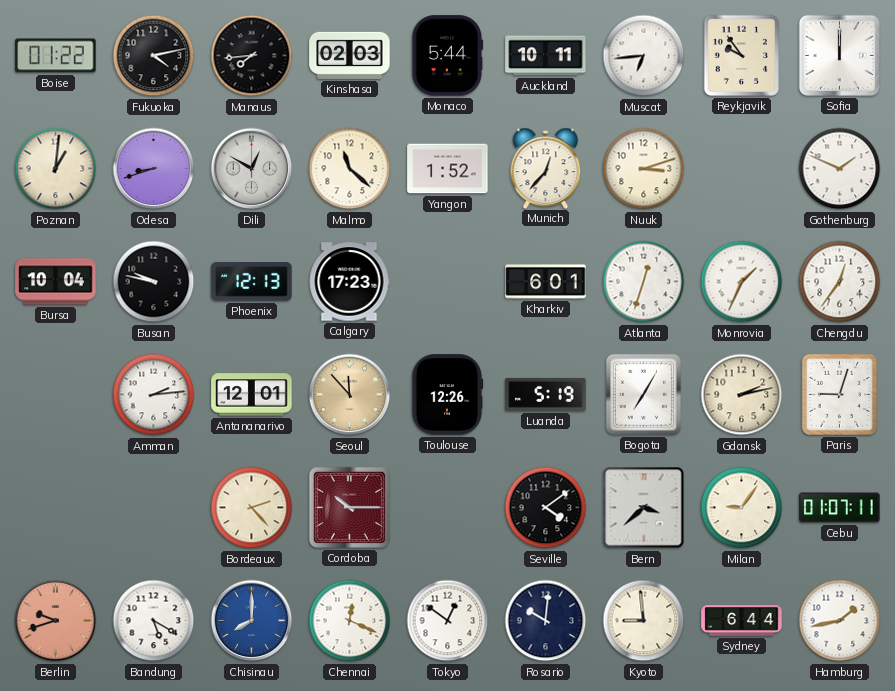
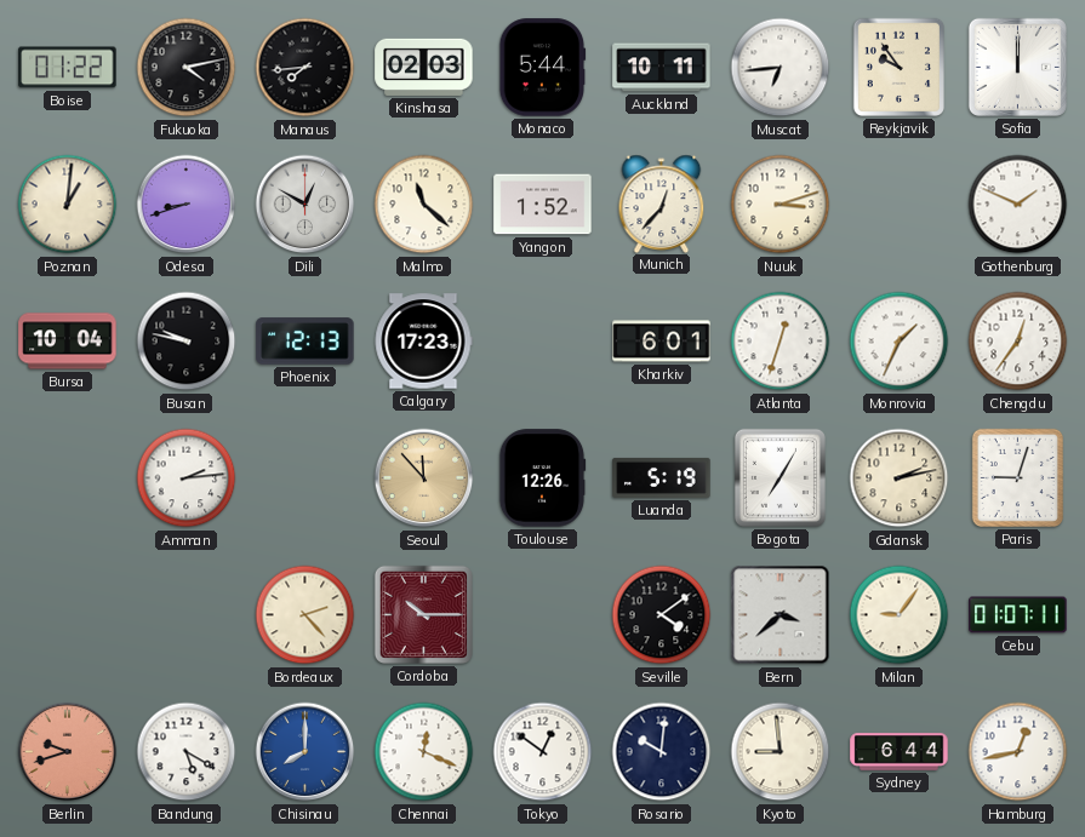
Antananarivo: 12:01 -> none (252, 395)
Hamburg: 1:43 -> 12:43 (1018, 752)
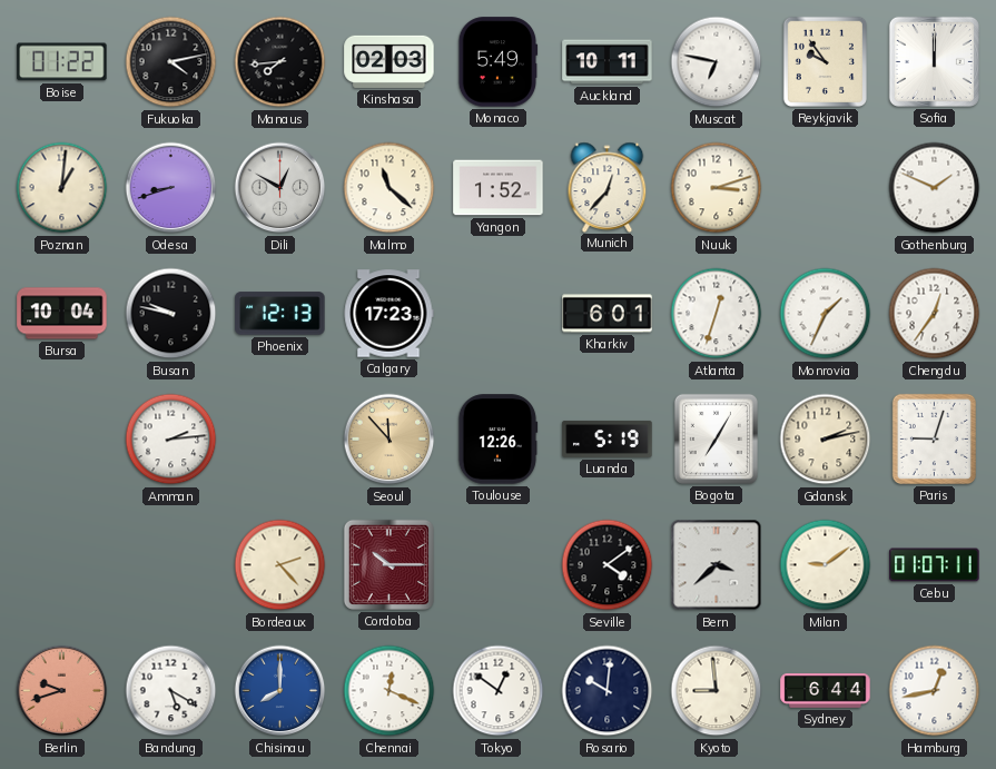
Monaco: 5:44 -> 5:49 (499, 62)
Muscat: 6:44 -> 6:47 (717, 62)
Milan: 9:06 -> 9:09 (826, 565)
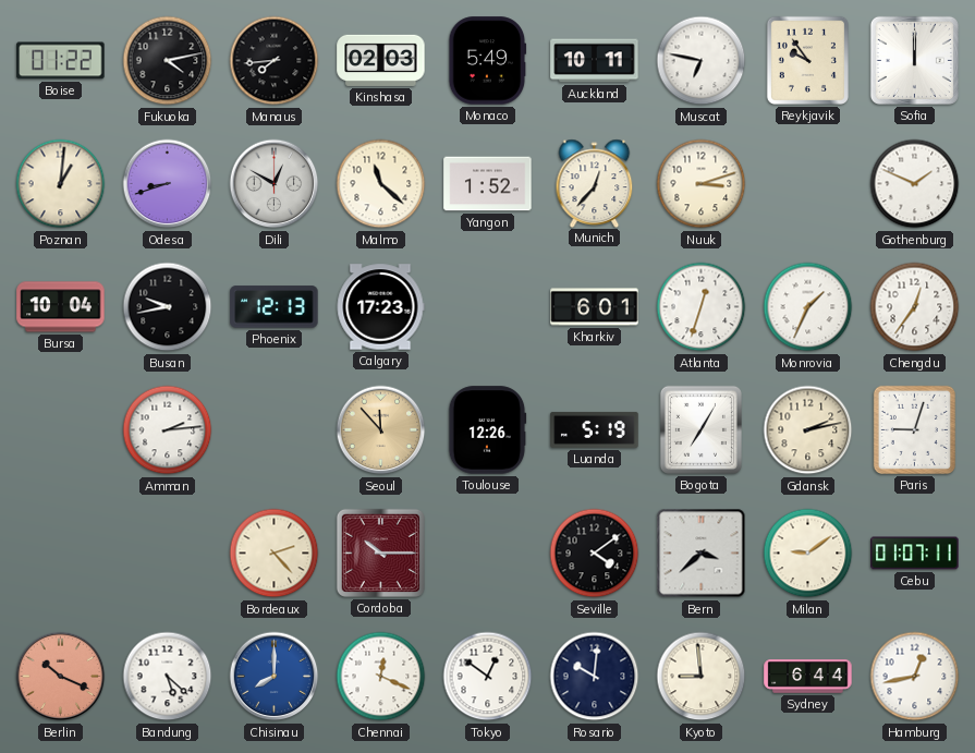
Busan: 9:47 -> 9:43 (168, 307)
Berlin: 9:42 -> 10:19 (61, 677)
Bandung: 5:20 -> 5:22 (168, 677)
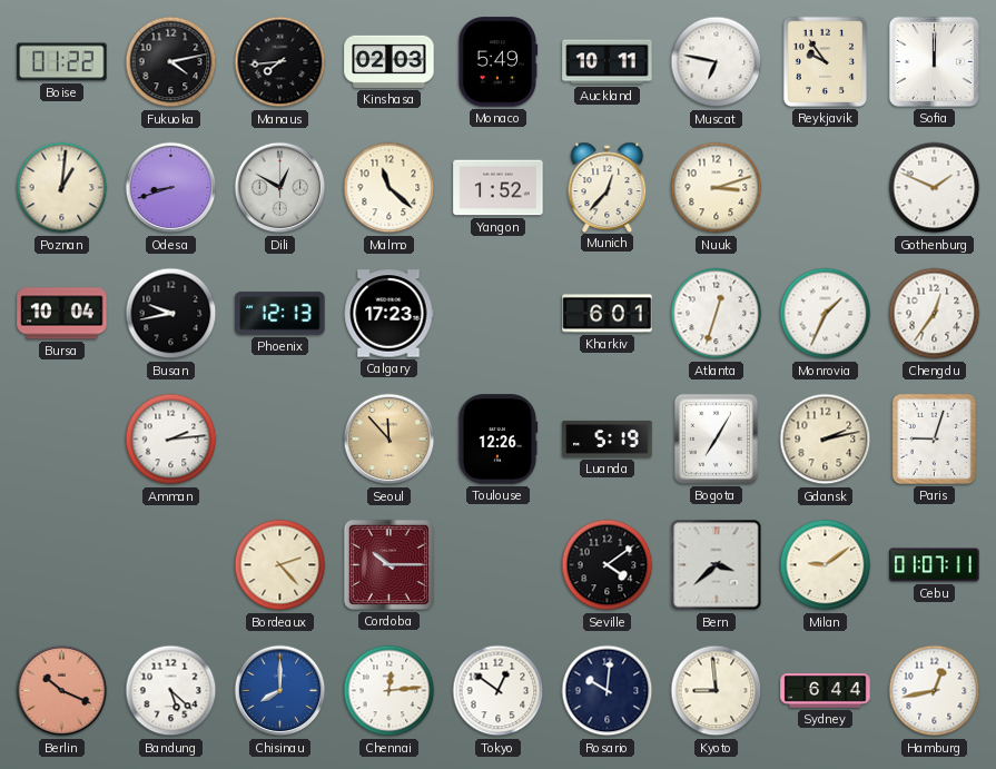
Chennai: 12:19 -> 12:14 (389, 691)
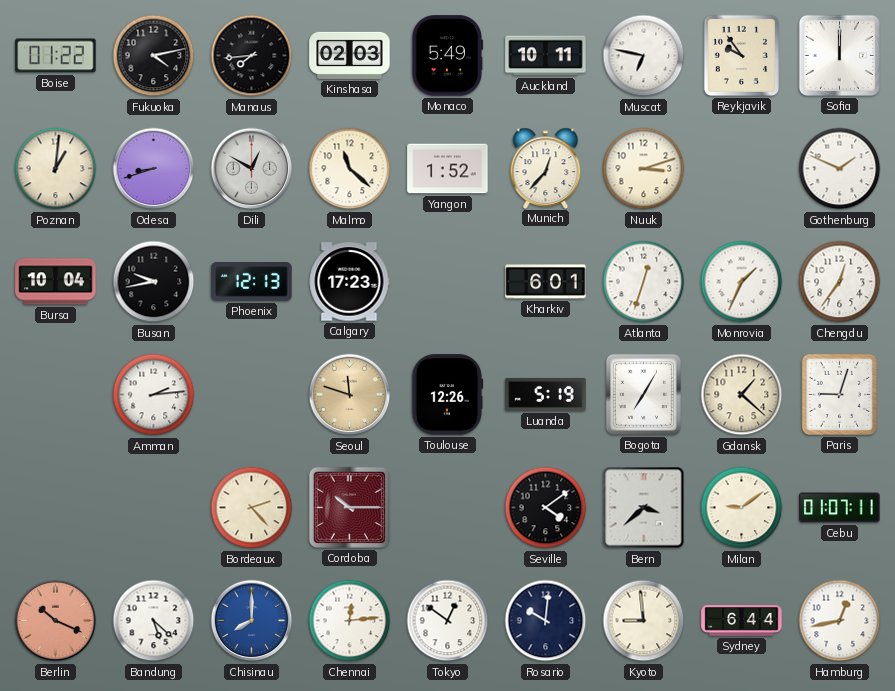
Seoul: 11:53 -> 11:48 (350, 395)
Gdansk: 2:13 -> 1:22 (742, 395)
